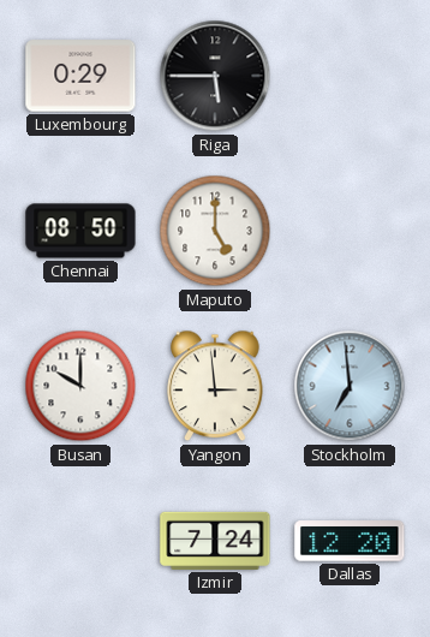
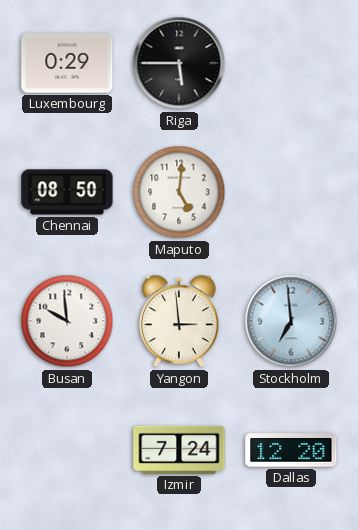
Maputo: 5:00 -> 5:01 (179, 192)
Busan: 10:00 -> 9:59 (67, 321)
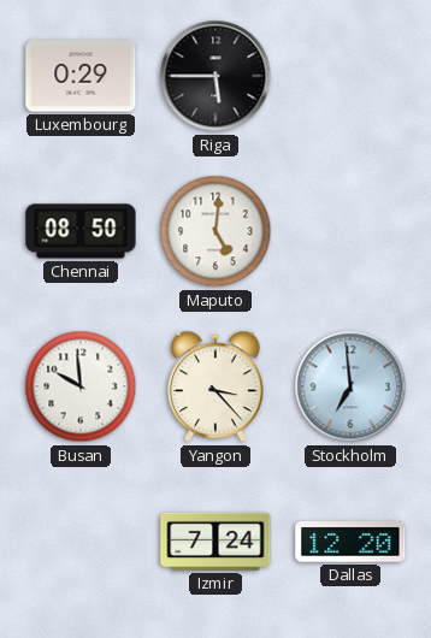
Yangon: 2:59 -> 3:23 (215, 386)
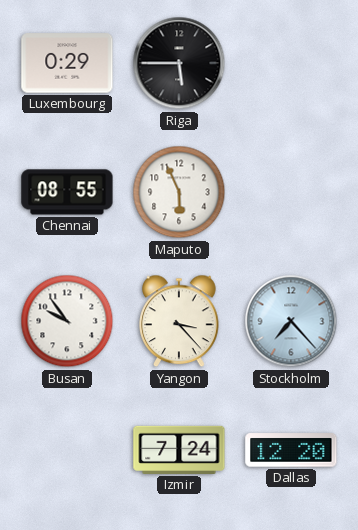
Chennai: 08:50 -> 08:55 (67, 192)
Maputo: 5:01 -> 5:56 (179, 192)
Busan: 9:59 -> 9:54 (67, 321)
Stockholm: 6:59 -> 7:23 (291, 321)
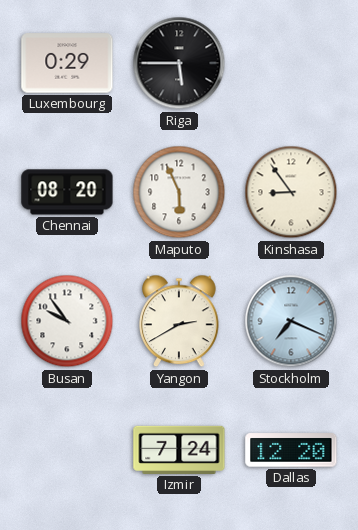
Chennai: 08:55 -> 08:20 (67, 192)
Kinshasa: none -> 8:54 (291, 192)
Yangon: 3:23 -> 2:40 (179, 321)
Stockholm: 7:23 -> 7:19 (291, 321)
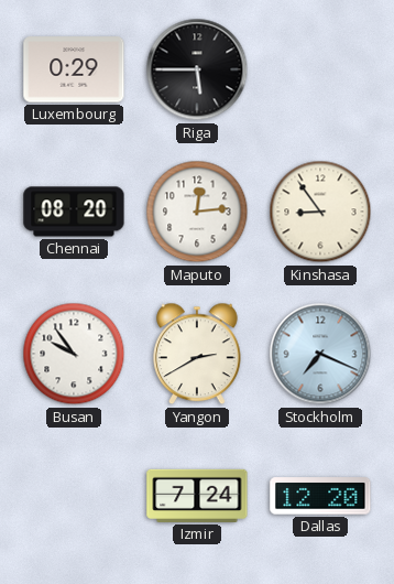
Maputo: 5:56 -> 12:14 (197, 212)
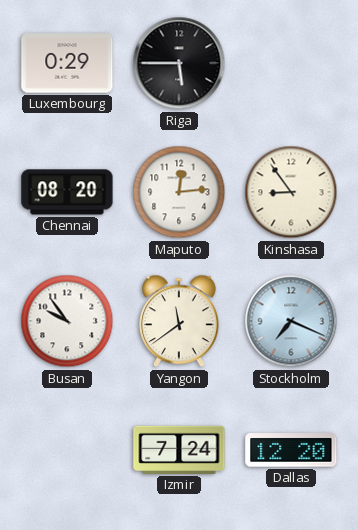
Yangon: 2:40 -> 11:39 (179, 321)
